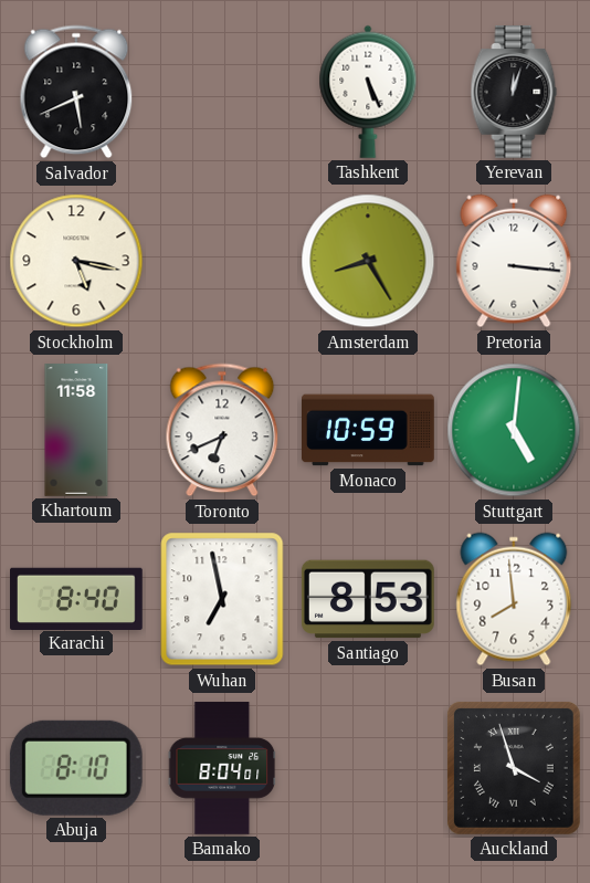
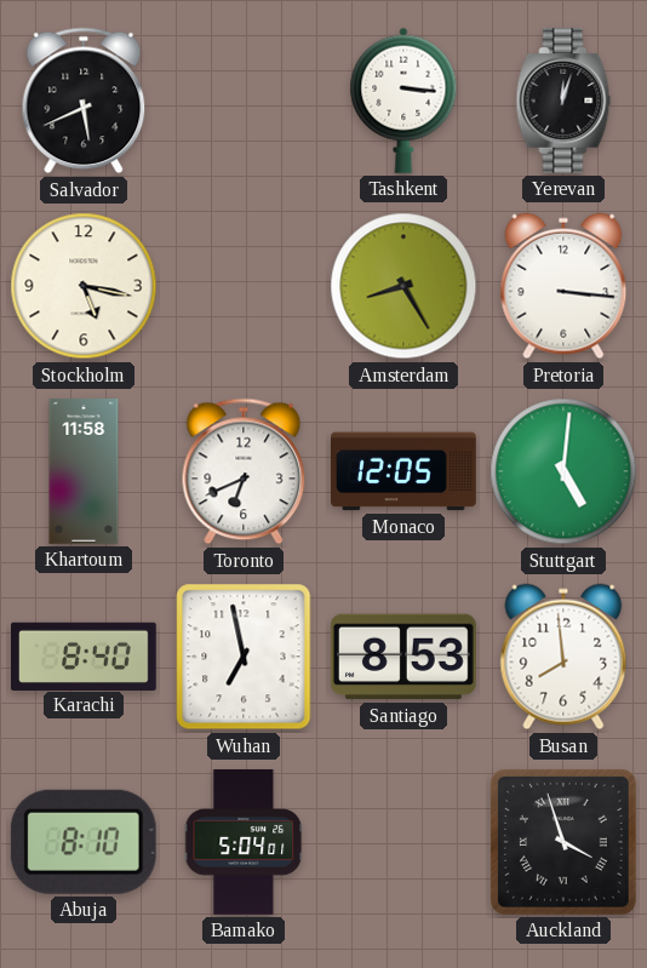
Tashkent: 5:26 -> 3:16 (403, 101)
Monaco: 10:59 -> 12:05 (405, 471)
Bamako: 8:04 -> 5:04 (244, 842)
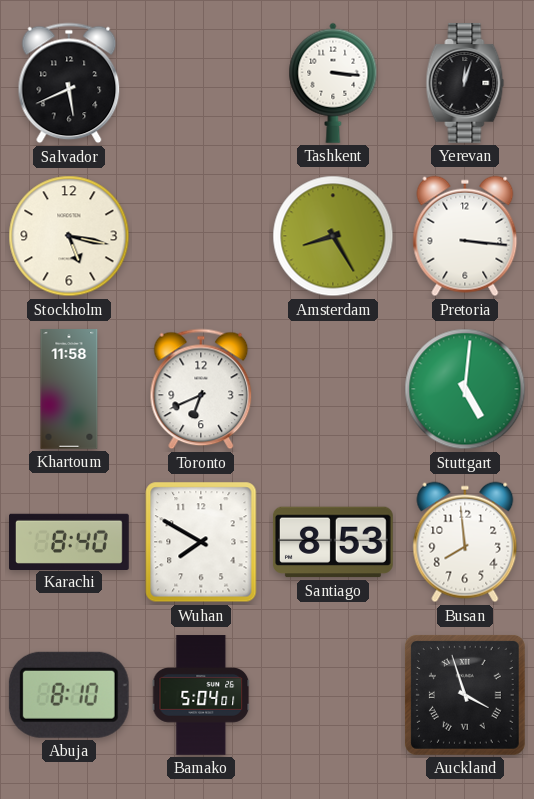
Monaco: 12:05 -> none (405, 471)
Wuhan: 6:58 -> 7:50 (201, 542)
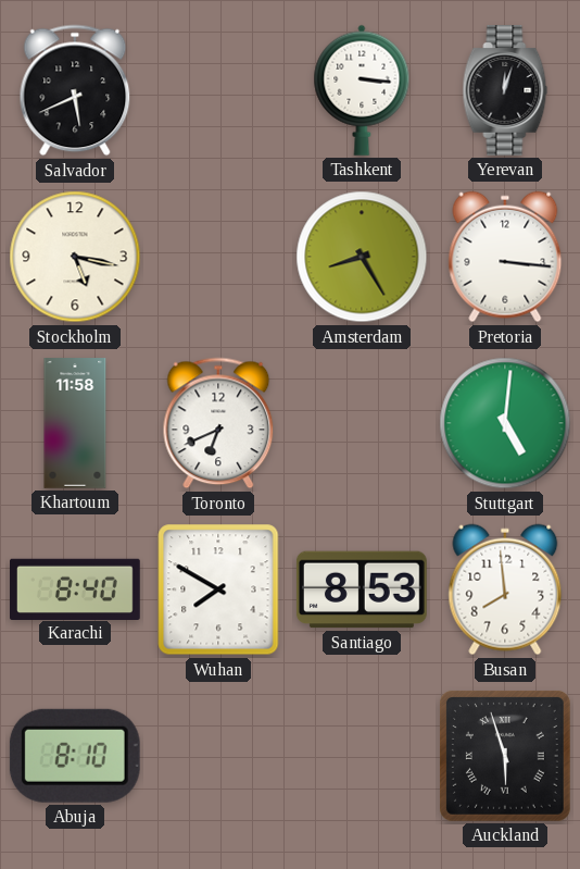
Bamako: 5:04 -> none (201, 695)
Auckland: 3:57 -> 5:57 (505, 756)
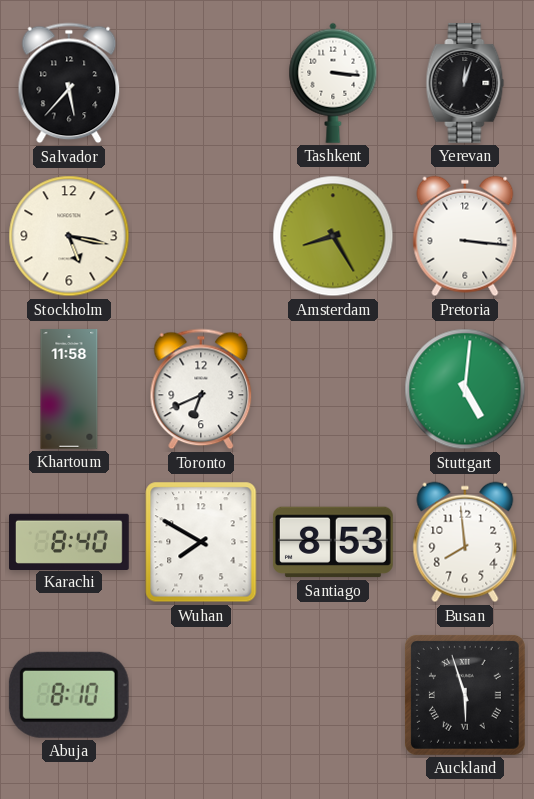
Salvador: 5:41 -> 5:37 (69, 83)
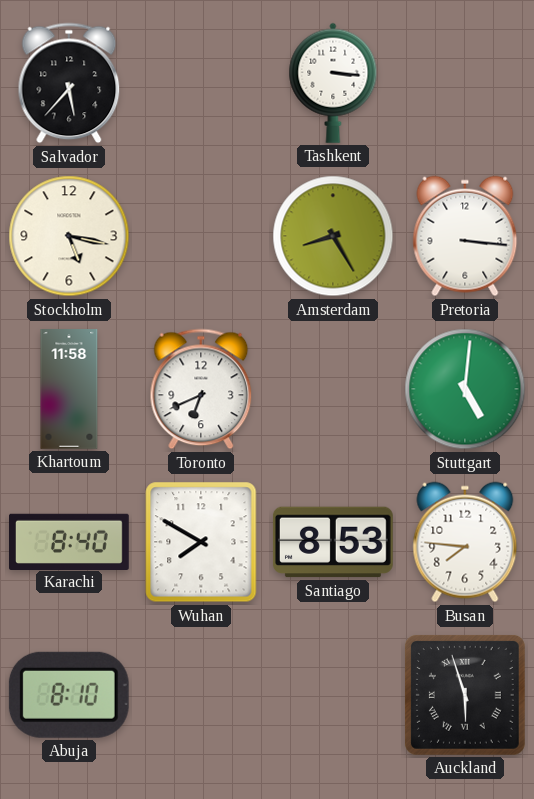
Yerevan: 12:03 -> none (465, 84)
Busan: 7:59 -> 7:46 (465, 542)
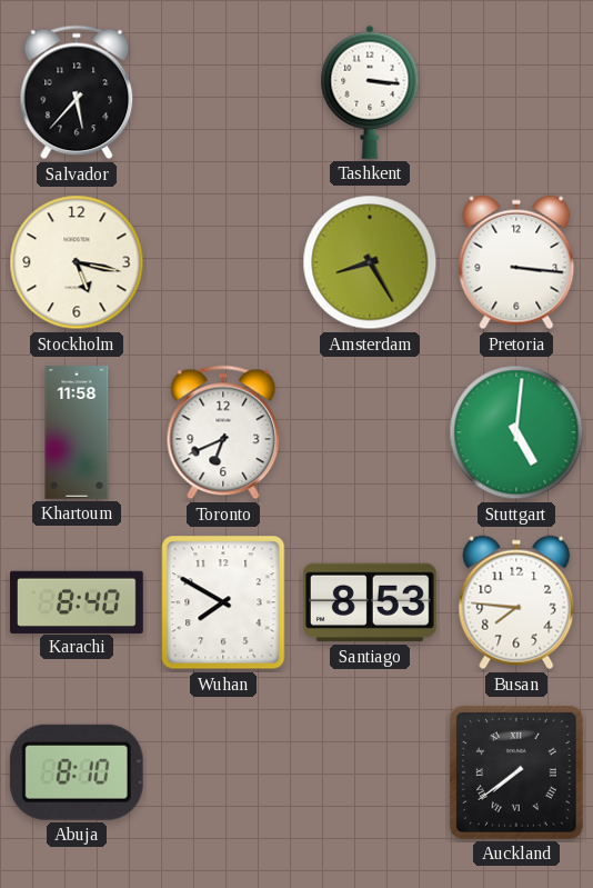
Auckland: 5:57 -> 7:39 (516, 772)
